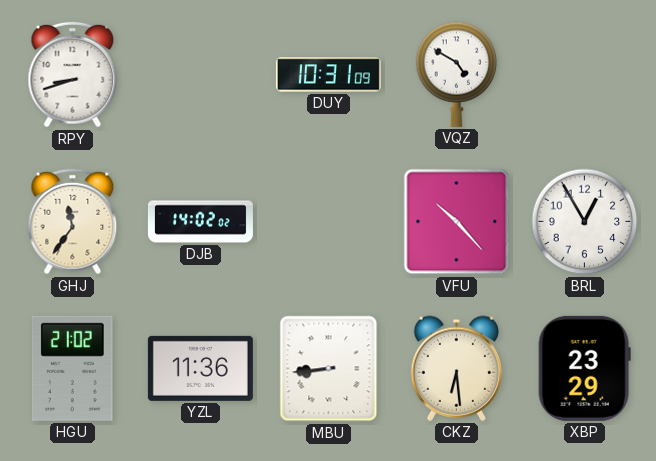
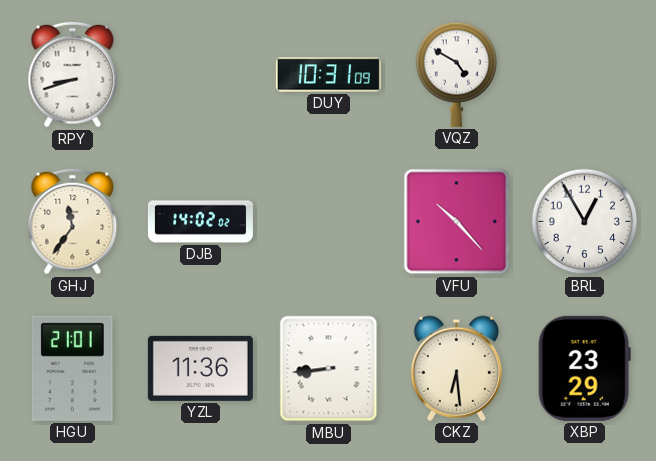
HGU: 21:02 -> 21:01 (72, 368)
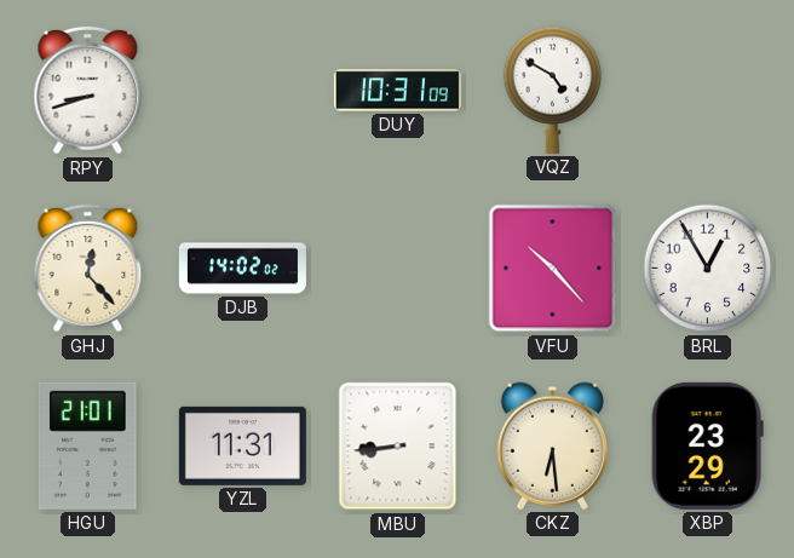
GHJ: 11:36 -> 12:23 (88, 269)
YZL: 11:36 -> 11:31 (242, 445)
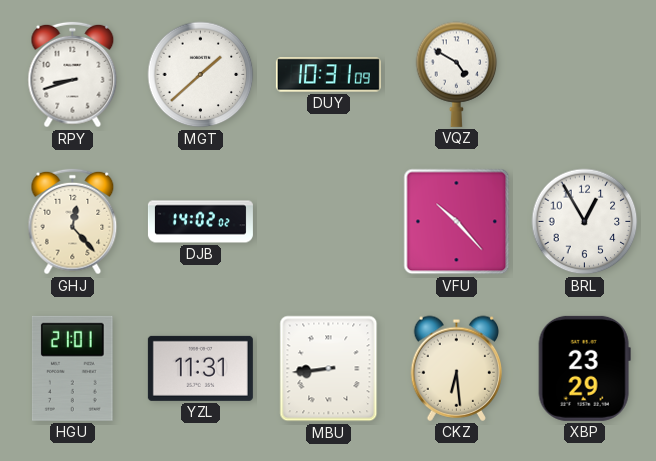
MGT: none -> 1:38 (201, 75)
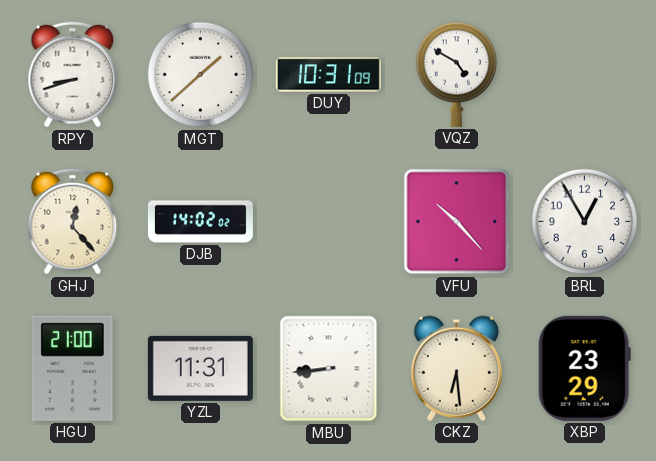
HGU: 21:01 -> 21:00 (72, 368)
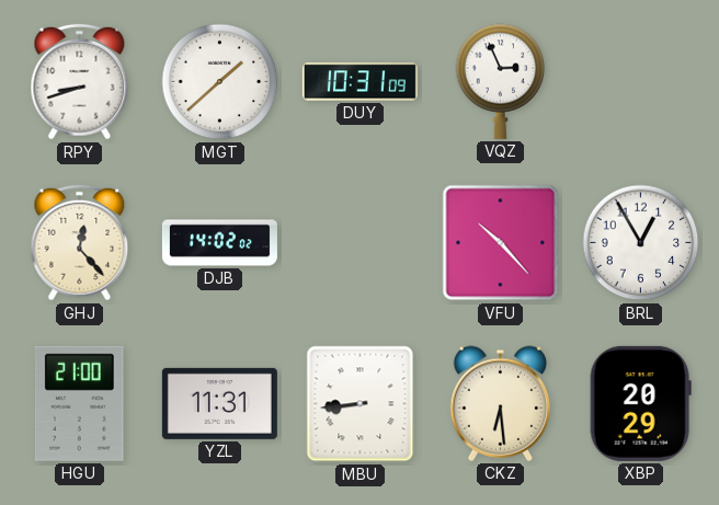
VQZ: 4:50 -> 2:56 (501, 81)
XBP: 23:29 -> 20:29 (640, 403)
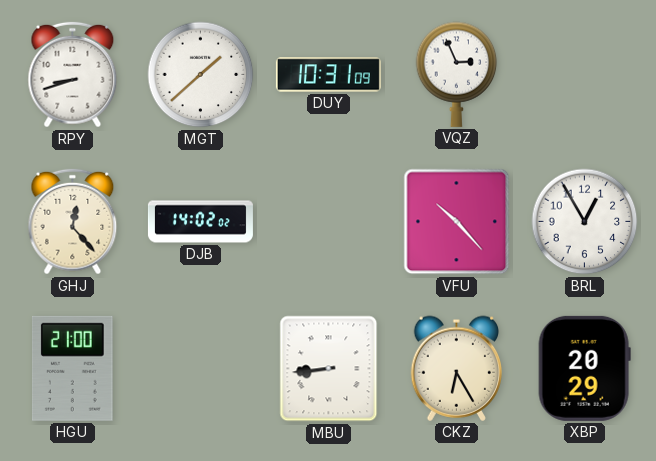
YZL: 11:31 -> none (219, 403)
CKZ: 6:29 -> 6:25 (457, 368)
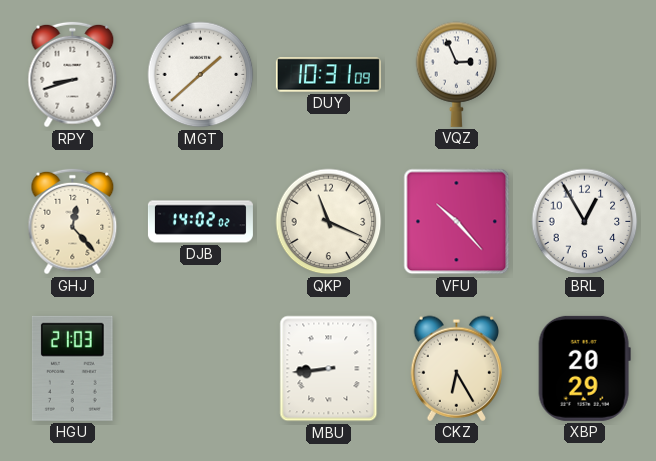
QKP: none -> 11:19 (329, 222)
HGU: 21:00 -> 21:03 (72, 368)
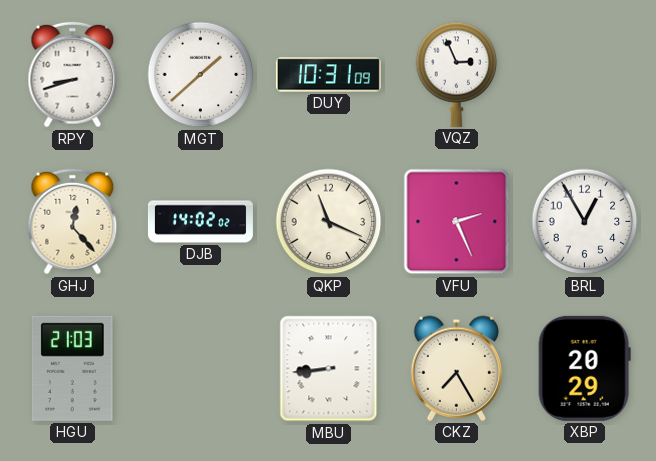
VFU: 10:23 -> 2:26 (457, 222)
CKZ: 6:25 -> 7:25 (457, 368)
